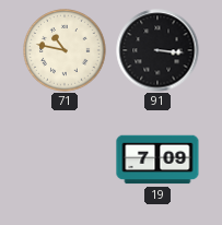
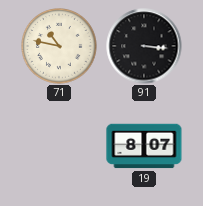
19: 7:09 -> 8:07 (144, 146)
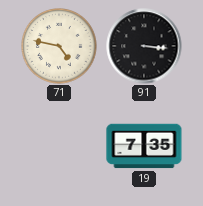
71: 10:47 -> 4:47 (59, 46)
19: 8:07 -> 7:35 (144, 146)
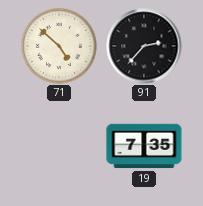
71: 4:47 -> 4:52 (59, 46)
91: 3:16 -> 2:37 (144, 46)
